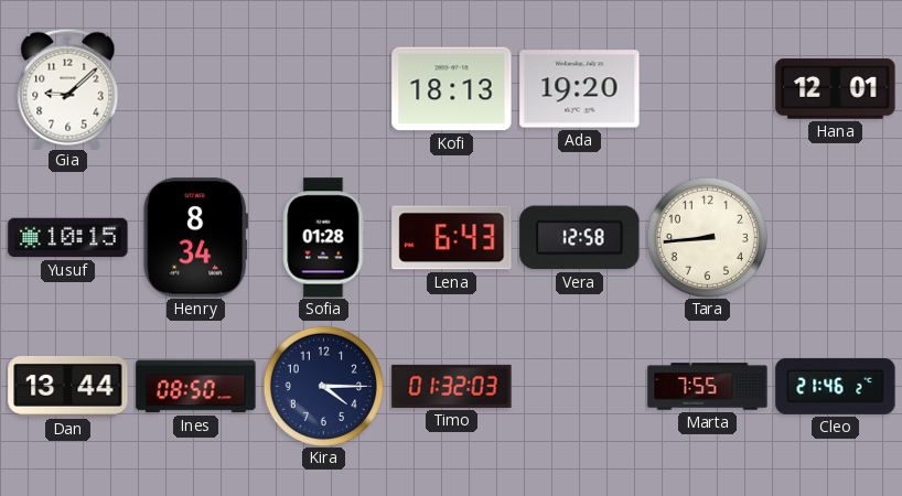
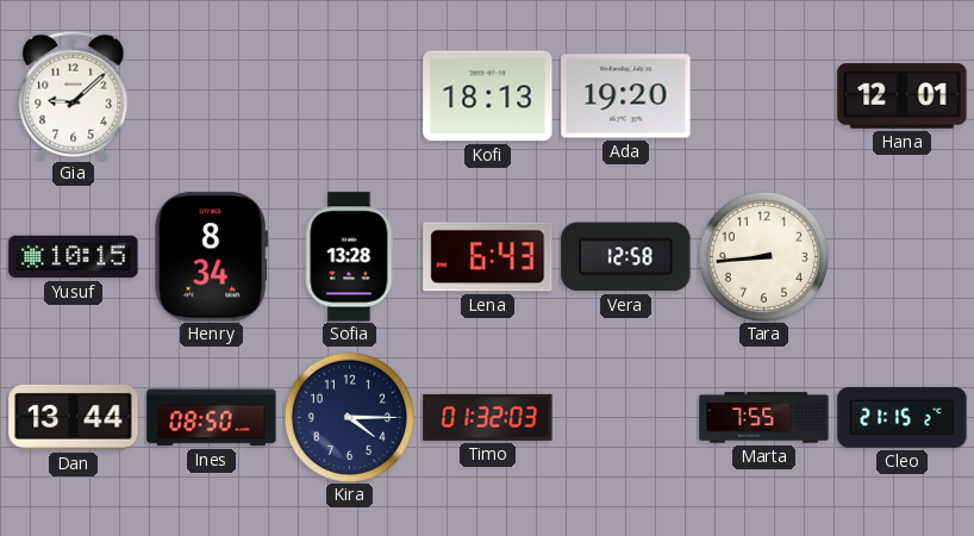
Sofia: 01:28 -> 13:28 (350, 257)
Cleo: 21:46 -> 21:15 (903, 417)
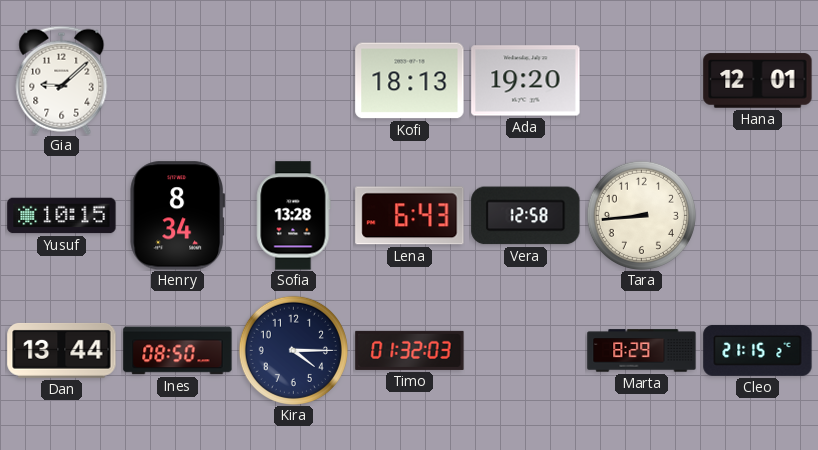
Marta: 7:55 -> 8:29 (642, 351)
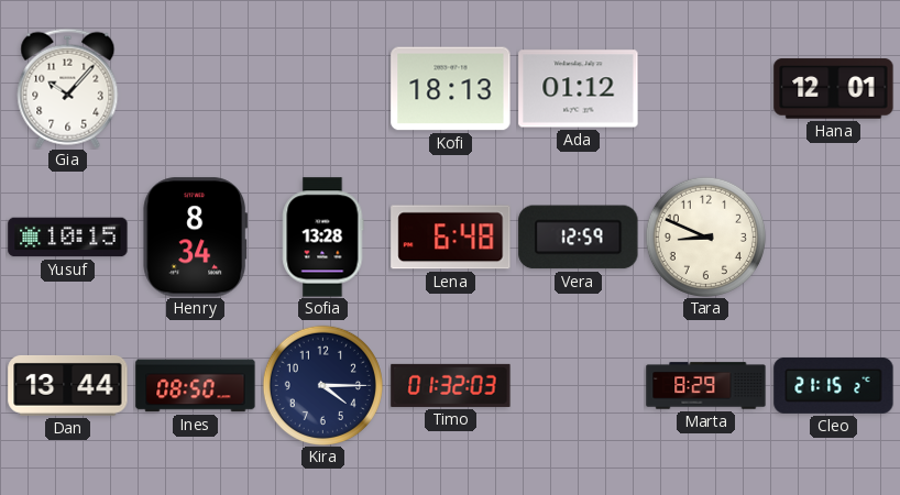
Gia: 9:08 -> 10:07 (68, 88)
Ada: 19:20 -> 01:12 (579, 89)
Lena: 6:43 -> 6:48 (451, 238)
Vera: 12:58 -> 12:59 (579, 238)
Tara: 8:44 -> 8:49 (705, 237)
